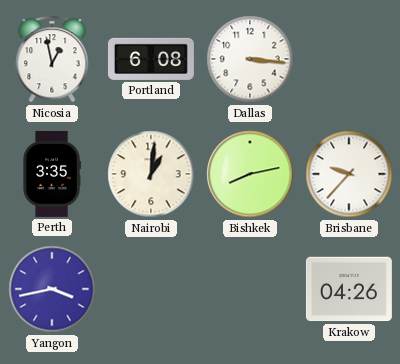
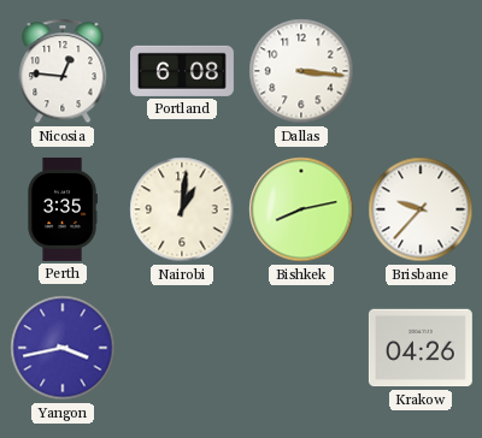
Nicosia: 12:58 -> 12:46 (63, 71)
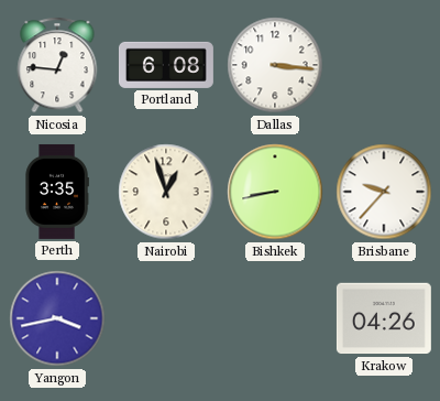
Nairobi: 1:01 -> 12:57 (166, 192)
Bishkek: 8:13 -> 8:43 (275, 192)
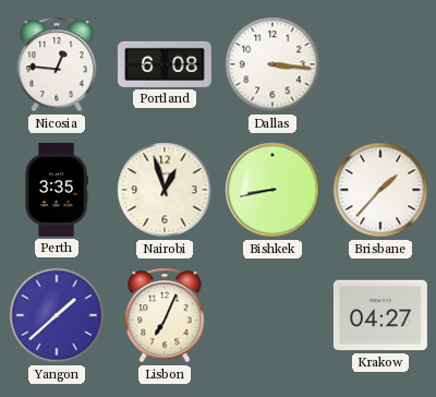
Brisbane: 9:37 -> 1:37 (380, 190)
Yangon: 3:43 -> 1:38 (57, 315)
Lisbon: none -> 7:04 (165, 315)
Krakow: 04:26 -> 04:27 (380, 315)
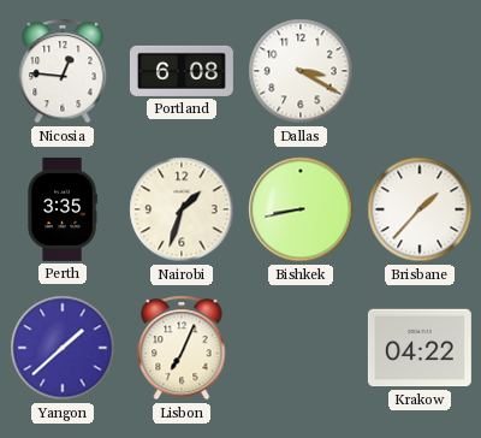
Dallas: 3:16 -> 3:20 (301, 71)
Nairobi: 12:57 -> 1:33 (182, 209)
Krakow: 04:27 -> 04:22 (420, 348)
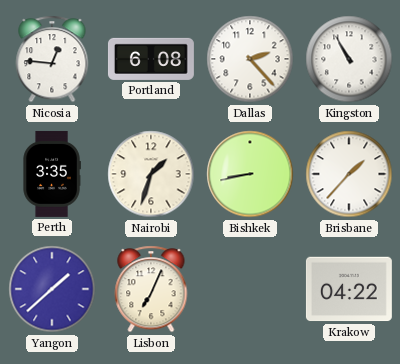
Dallas: 3:20 -> 2:23 (250, 59)
Kingston: none -> 10:55 (349, 59)
